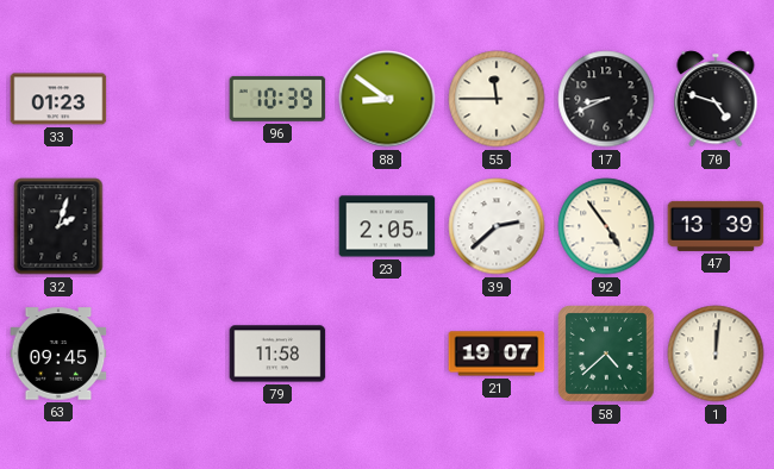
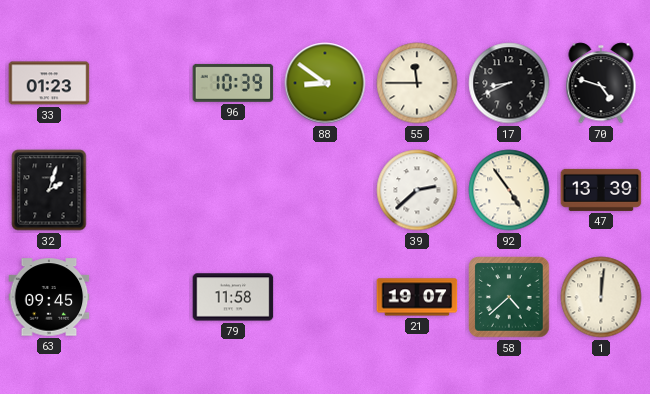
23: 2:05 -> none (387, 226)
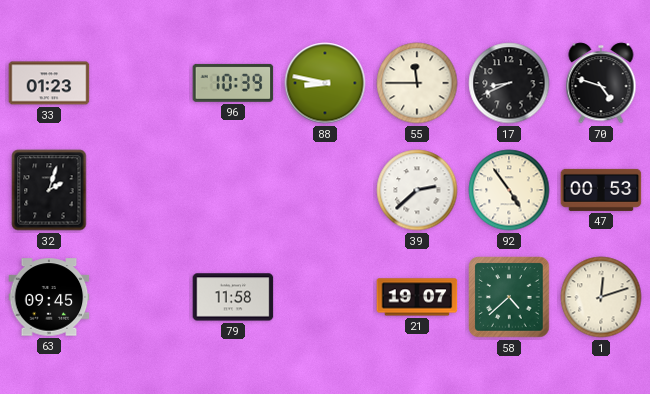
88: 8:51 -> 8:47 (325, 83)
47: 13:39 -> 00:53 (601, 190)
1: 12:01 -> 12:12 (601, 297)
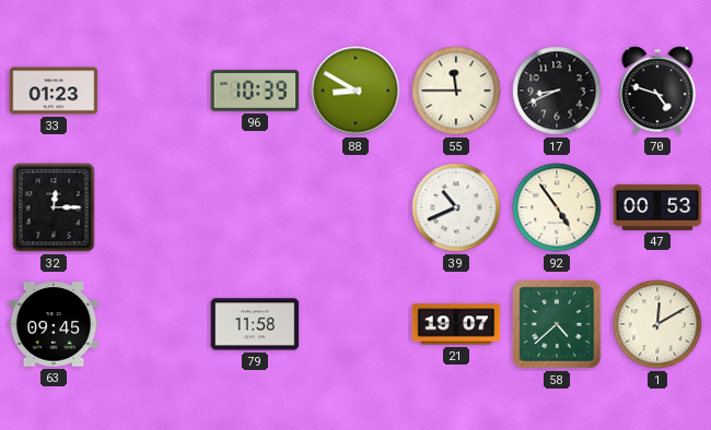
88: 8:47 -> 8:50 (355, 91)
32: 2:03 -> 12:15 (54, 207)
39: 2:38 -> 10:41 (456, 207)
1: 12:12 -> 12:10 (657, 324)
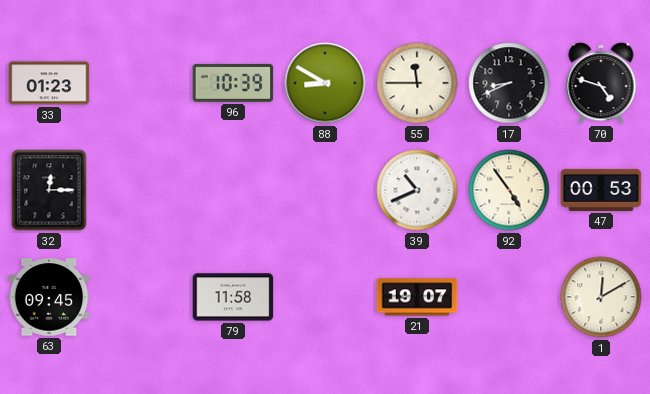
58: 4:38 -> none (557, 324)
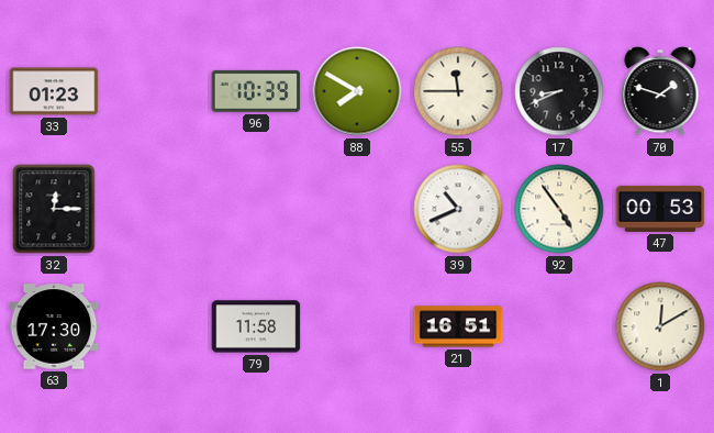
88: 8:50 -> 7:50 (357, 91)
70: 4:48 -> 1:48 (660, 91)
63: 09:45 -> 17:30 (54, 326)
21: 19:07 -> 16:51 (458, 326)
